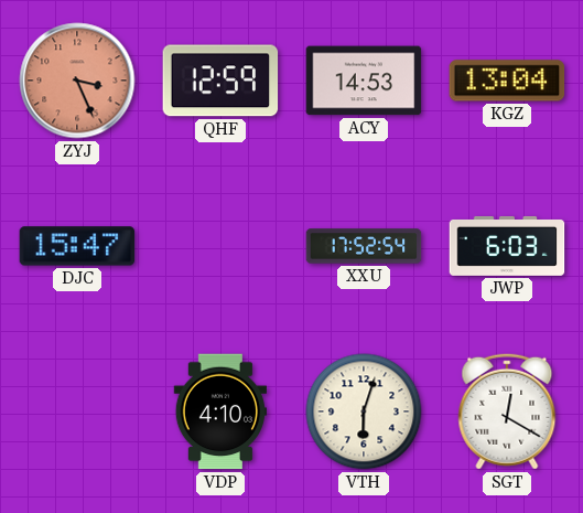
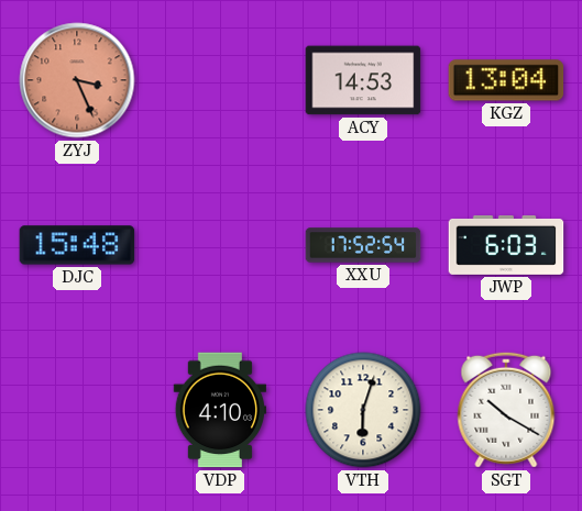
QHF: 12:59 -> none (220, 81)
DJC: 15:47 -> 15:48 (77, 245)
SGT: 12:20 -> 10:20 (506, 410)
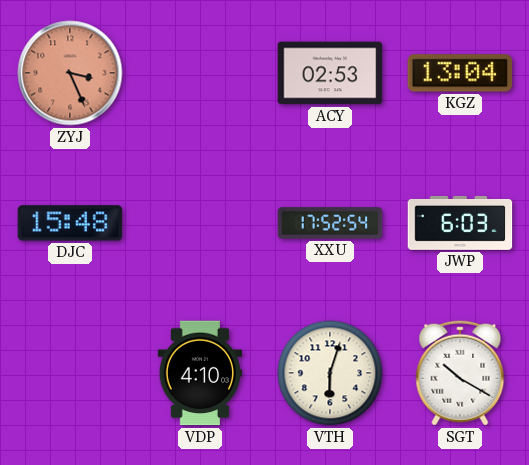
ACY: 14:53 -> 02:53 (330, 73)
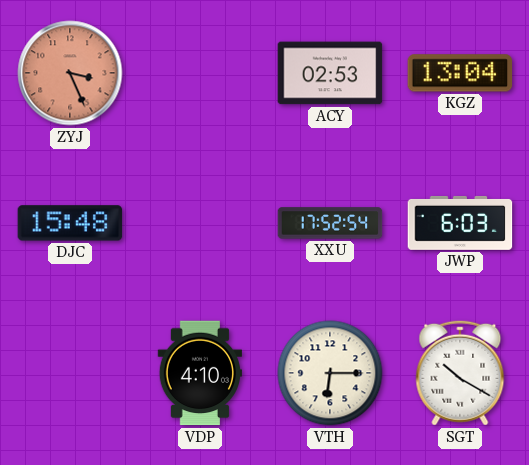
VTH: 6:03 -> 6:15 (330, 373)
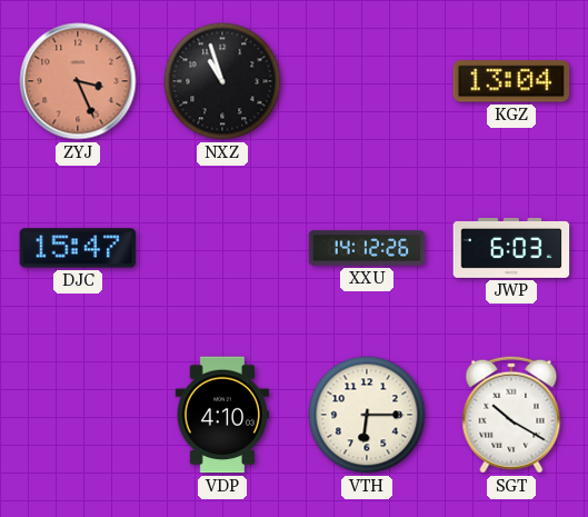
NXZ: none -> 10:57 (222, 81)
ACY: 02:53 -> none (330, 73)
DJC: 15:48 -> 15:47 (78, 248)
XXU: 17:52 -> 14:12 (367, 248)
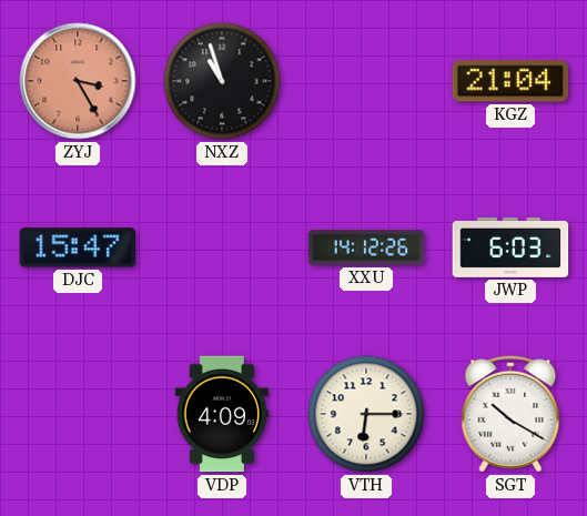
ZYJ: 3:26 -> 3:25 (78, 81)
KGZ: 13:04 -> 21:04 (510, 81)
VDP: 4:10 -> 4:09 (221, 414)
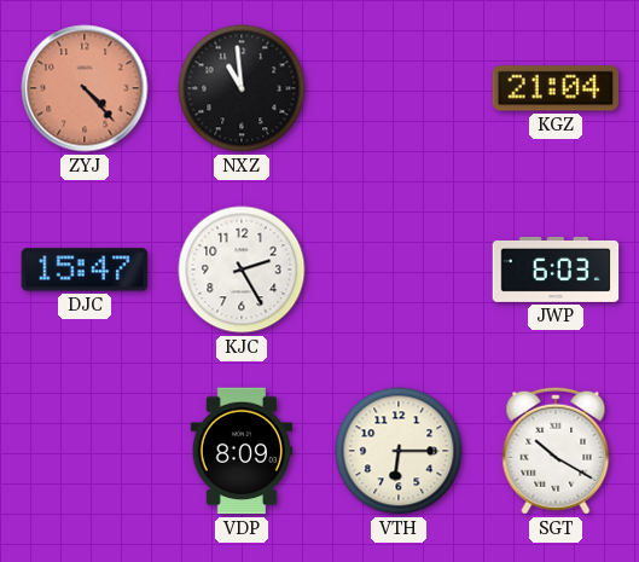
ZYJ: 3:25 -> 4:23 (85, 88)
NXZ: 10:57 -> 10:59 (242, 88)
KJC: none -> 2:25 (242, 270)
XXU: 14:12 -> none (366, 247)
VDP: 4:09 -> 8:09 (240, 451)
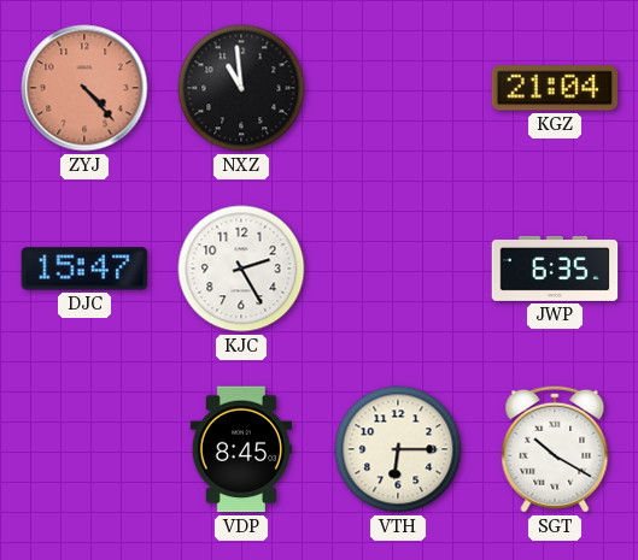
JWP: 6:03 -> 6:35 (555, 269)
VDP: 8:09 -> 8:45 (240, 449)
